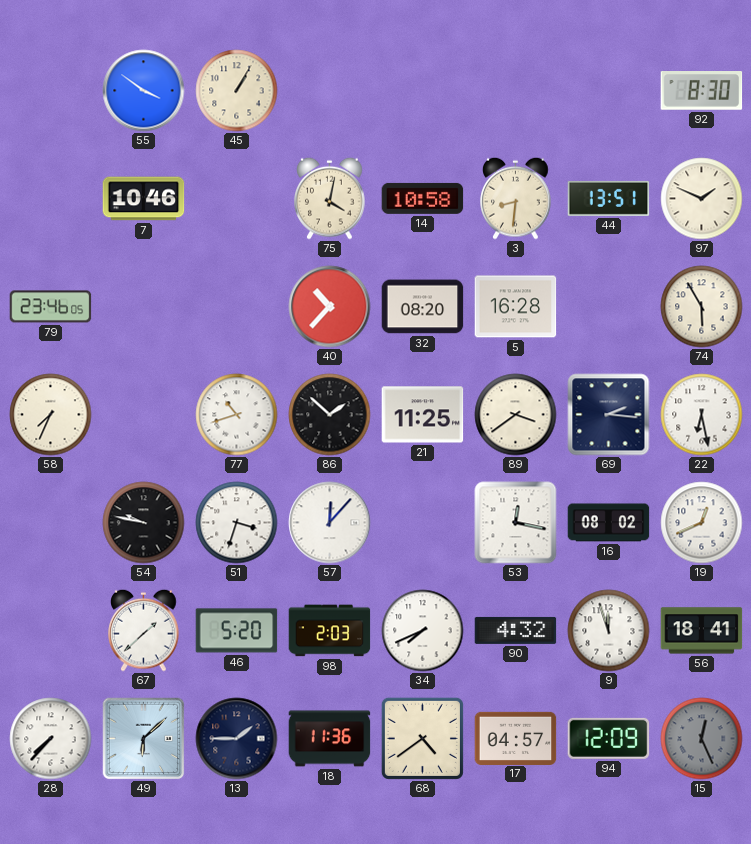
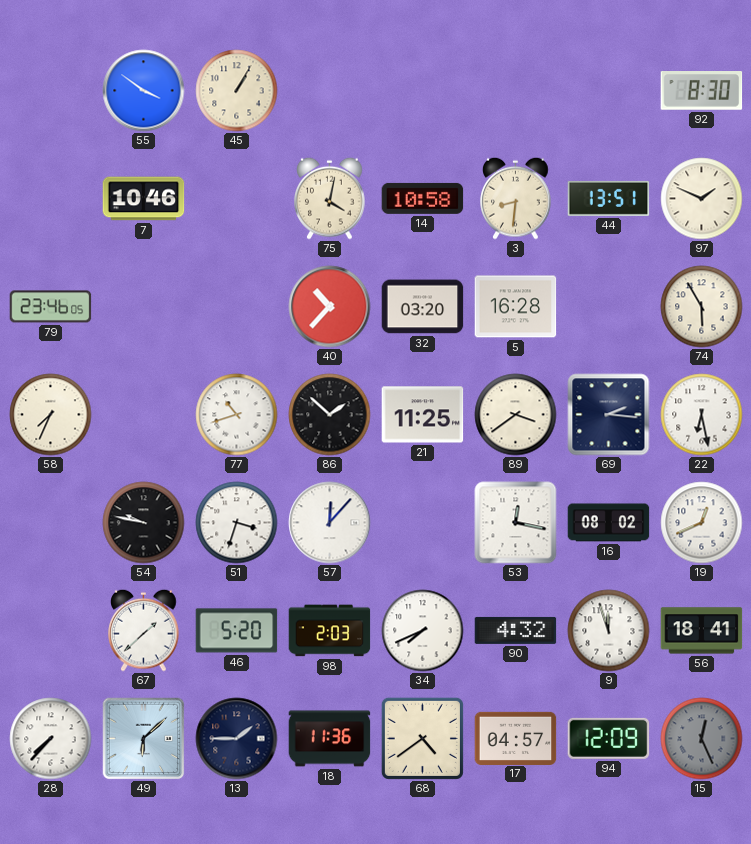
32: 08:20 -> 03:20 (423, 307)
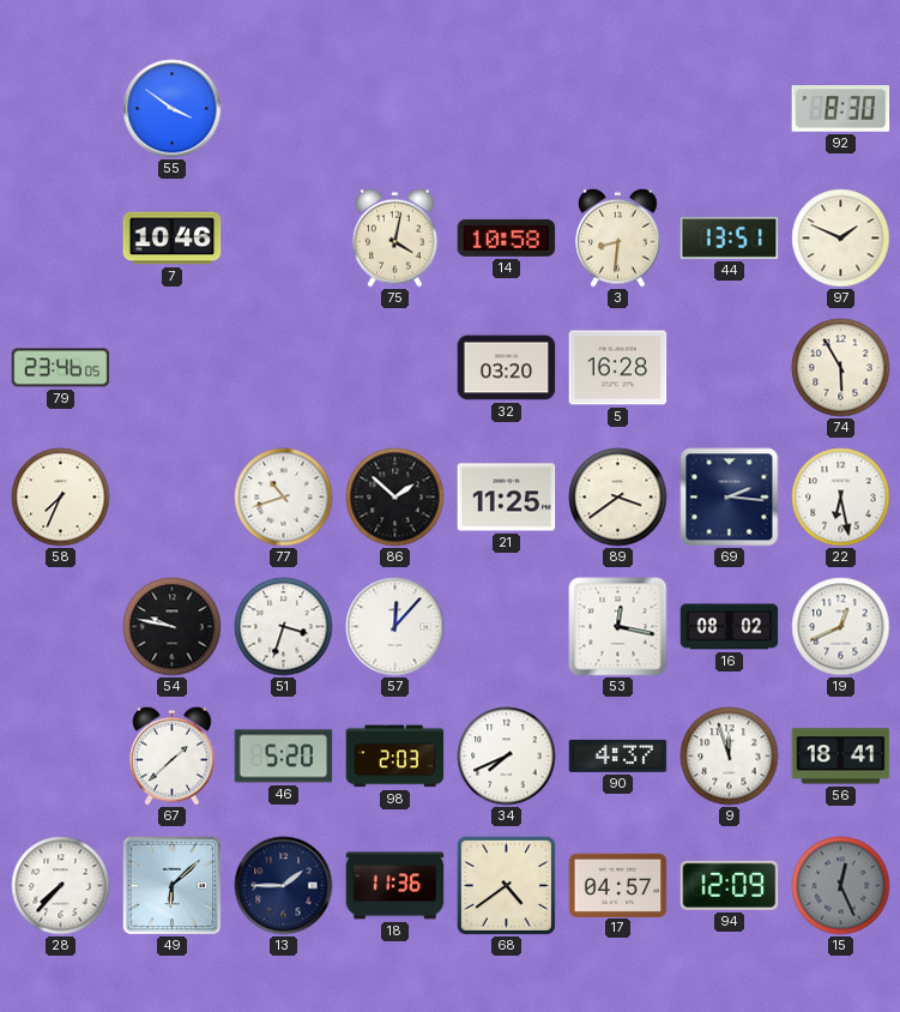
45: 1:05 -> none (237, 91)
40: 10:37 -> none (330, 307)
90: 4:32 -> 4:37 (618, 755)
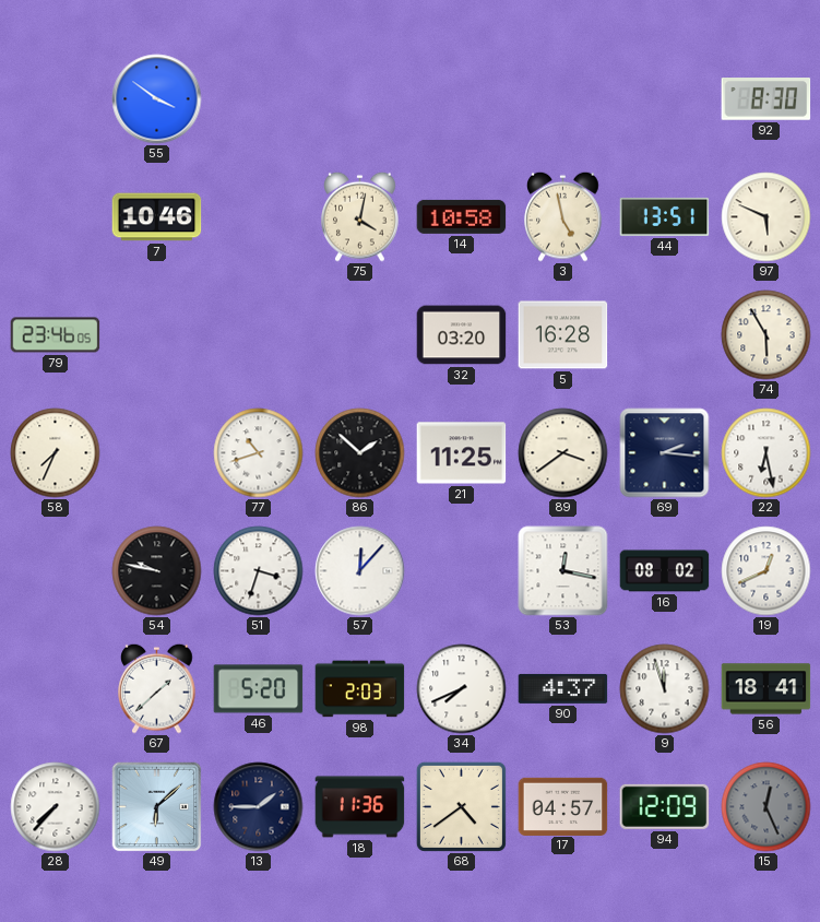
3: 8:31 -> 4:58 (563, 216)
97: 1:49 -> 5:49 (766, 217)
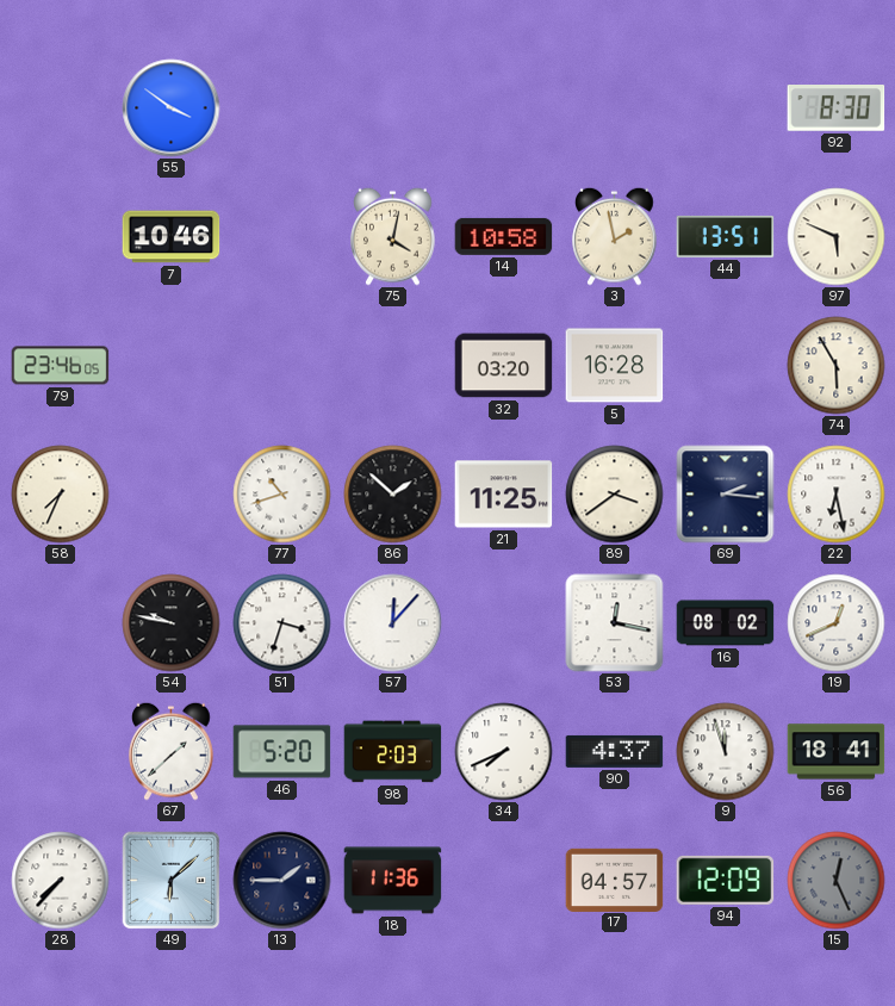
3: 4:58 -> 1:58 (615, 236)
68: 4:39 -> none (461, 806)
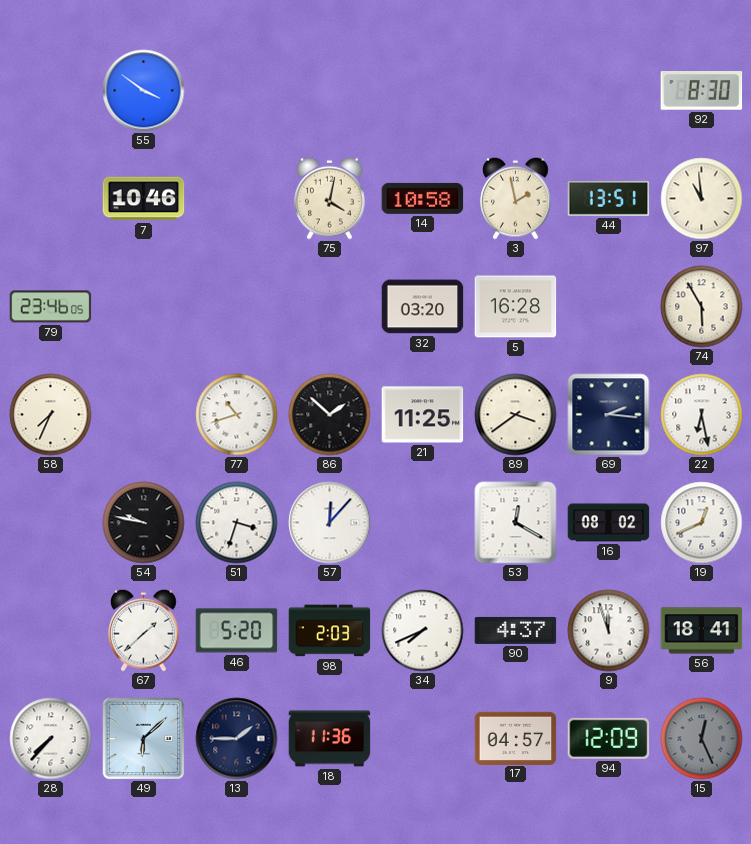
97: 5:49 -> 10:59 (702, 199)
53: 12:17 -> 12:20 (516, 523)
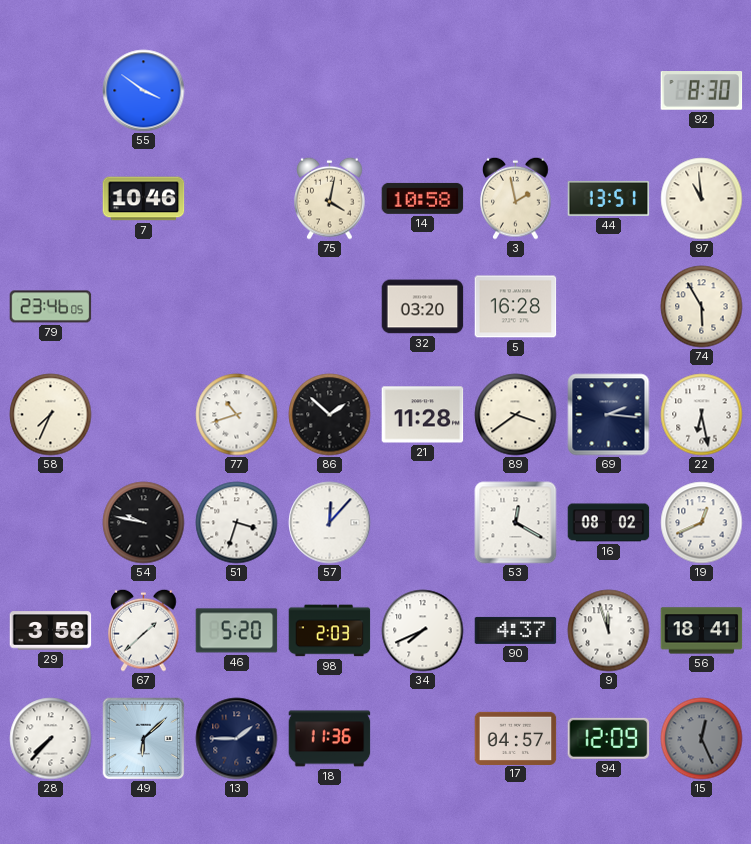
21: 11:25 -> 11:28 (423, 415)
29: none -> 3:58 (51, 631)
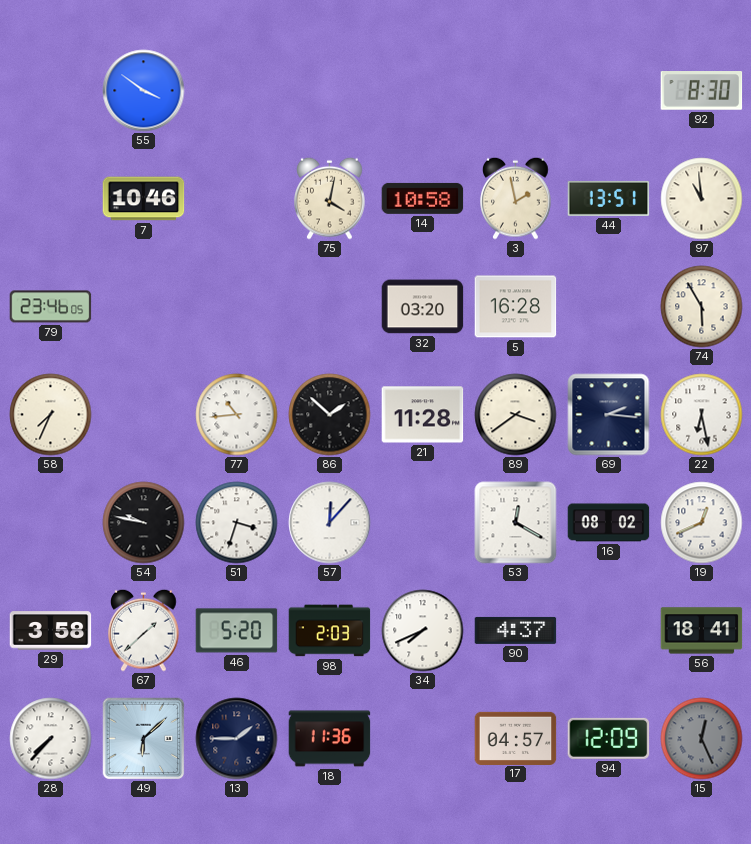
77: 10:42 -> 10:44 (237, 415)
9: 11:57 -> none (609, 631)
